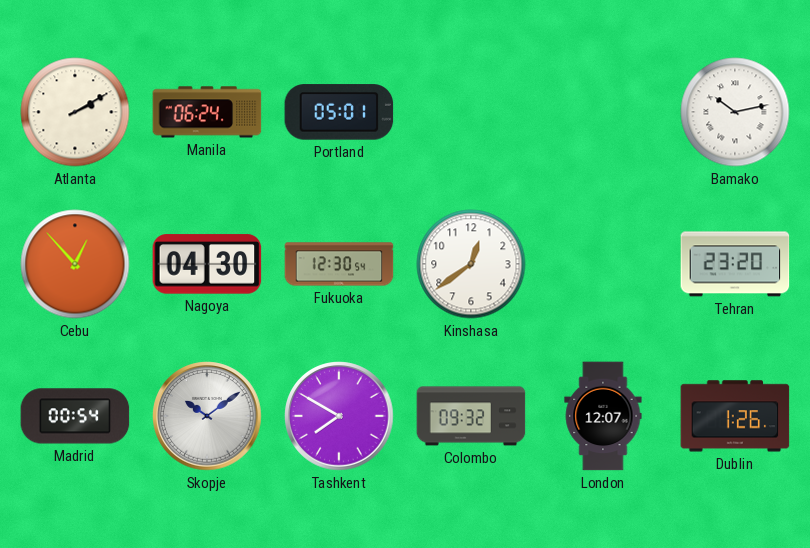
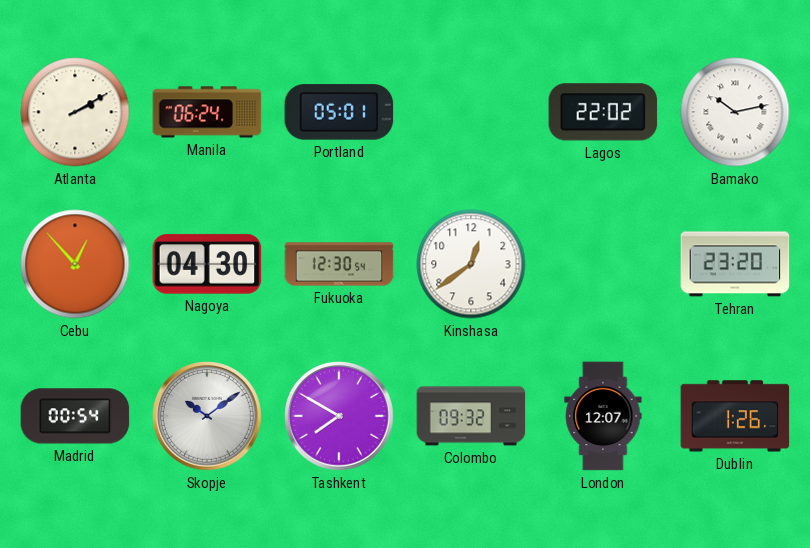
Lagos: none -> 22:02 (603, 112)
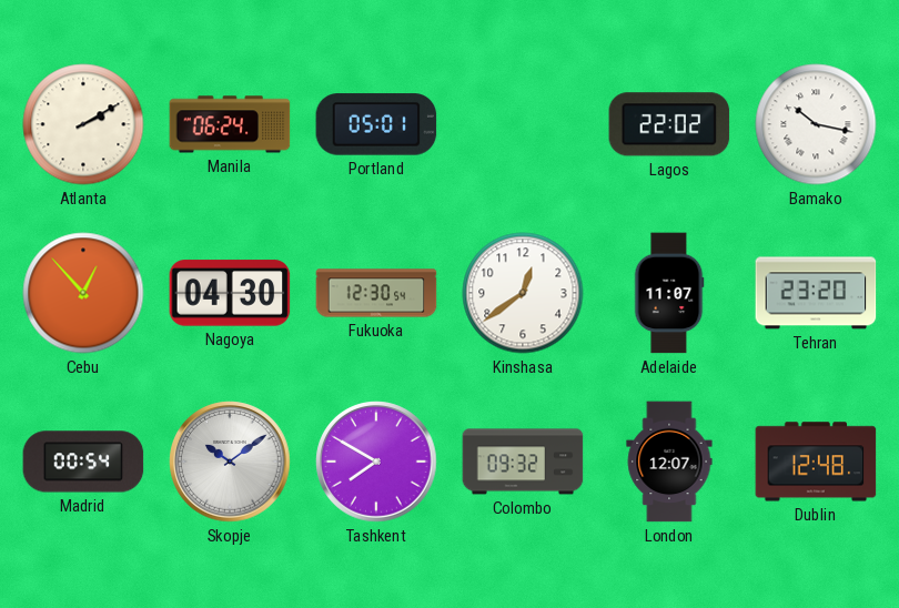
Bamako: 10:13 -> 10:17 (816, 124)
Adelaide: none -> 11:07 (669, 293)
Dublin: 1:26 -> 12:48 (816, 462)
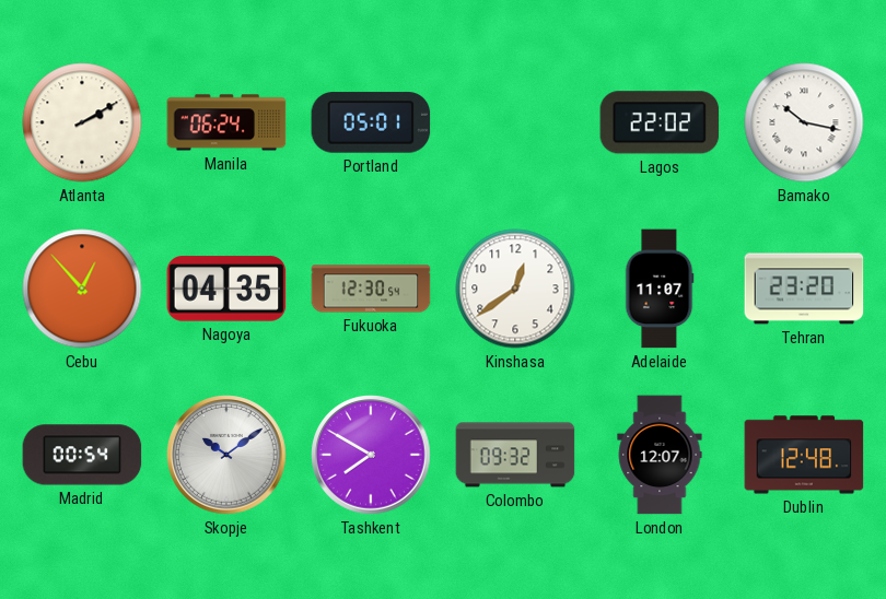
Nagoya: 04:30 -> 04:35 (226, 289)
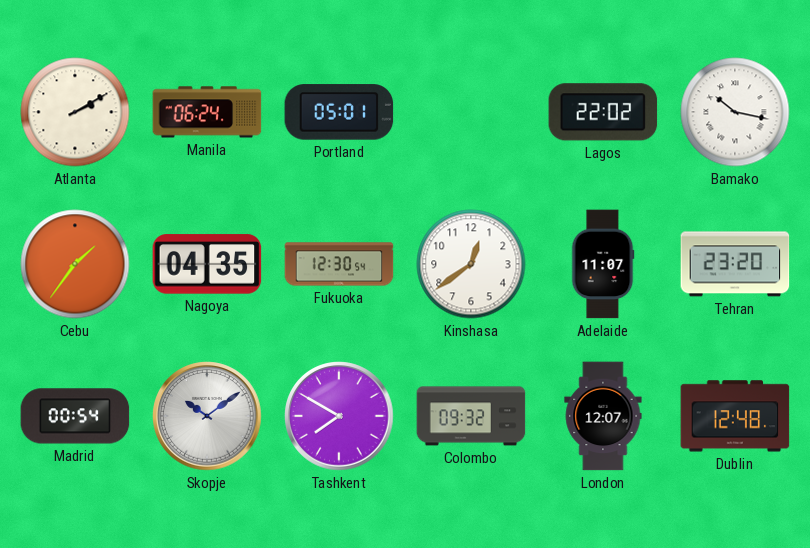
Cebu: 12:53 -> 1:36 (75, 264)
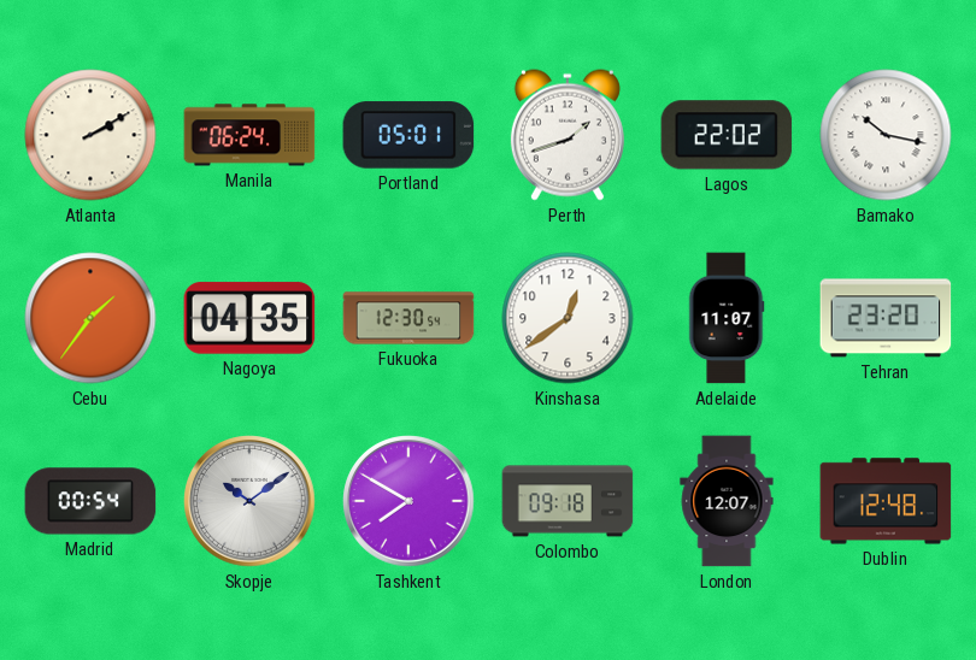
Perth: none -> 1:42 (568, 135)
Colombo: 09:32 -> 09:18 (568, 501)
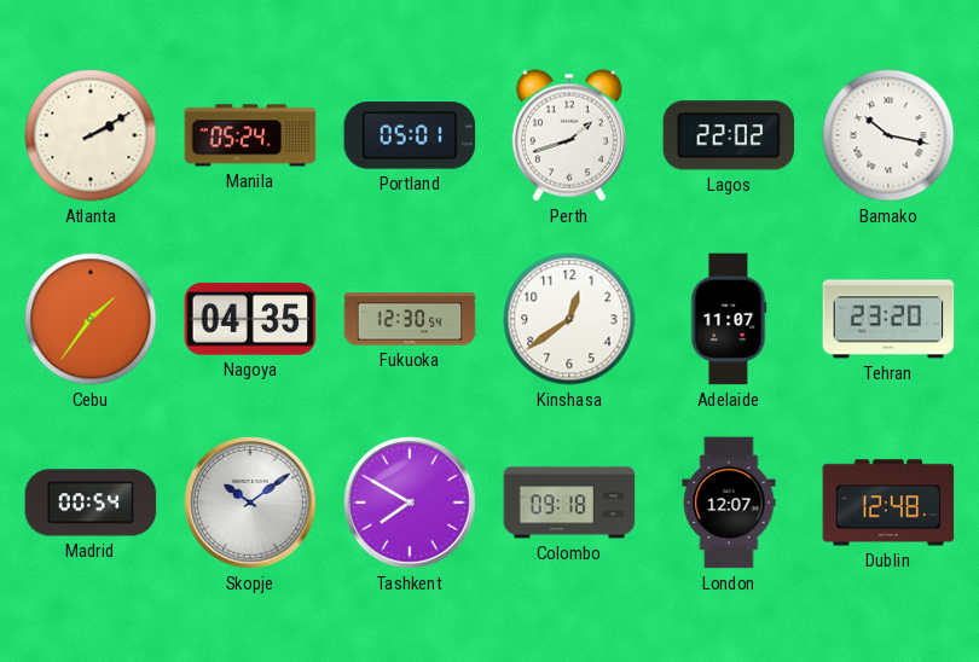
Manila: 06:24 -> 05:24 (250, 135)
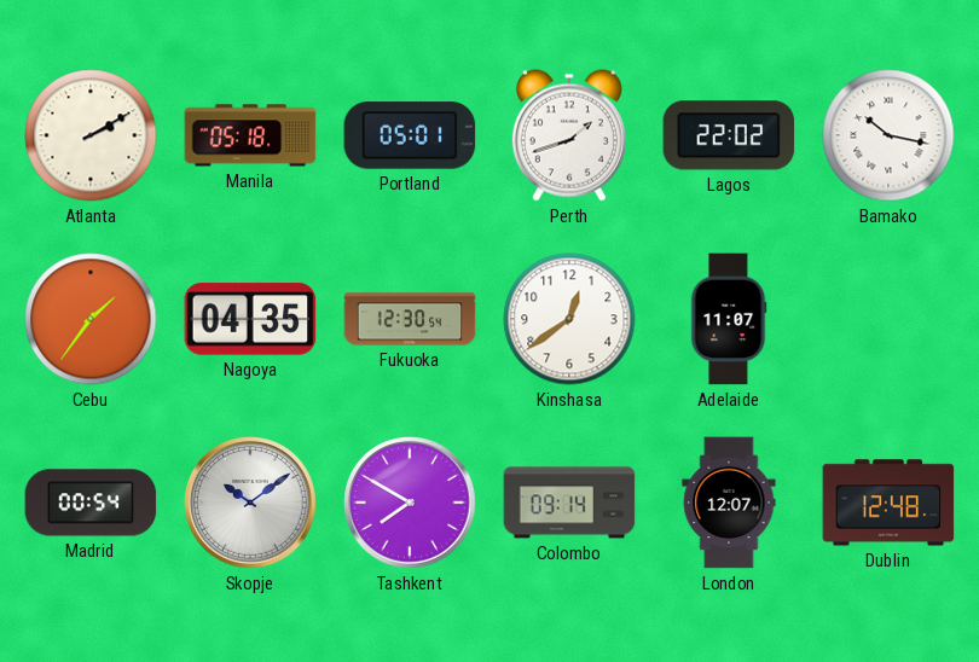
Manila: 05:24 -> 05:18 (250, 135)
Tehran: 23:20 -> none (888, 319)
Colombo: 09:18 -> 09:14 (569, 503)
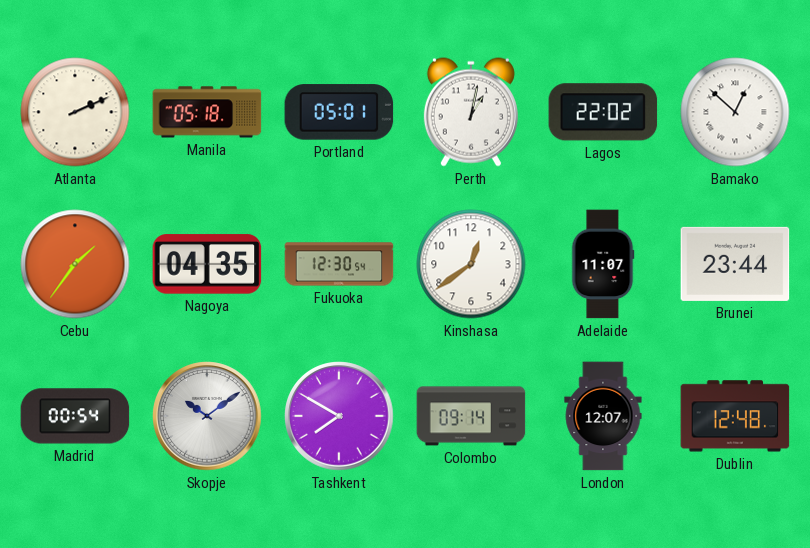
Atlanta: 2:10 -> 2:11 (75, 112)
Perth: 1:42 -> 1:02 (471, 112)
Bamako: 10:17 -> 12:52 (735, 112)
Brunei: none -> 23:44 (735, 264)
